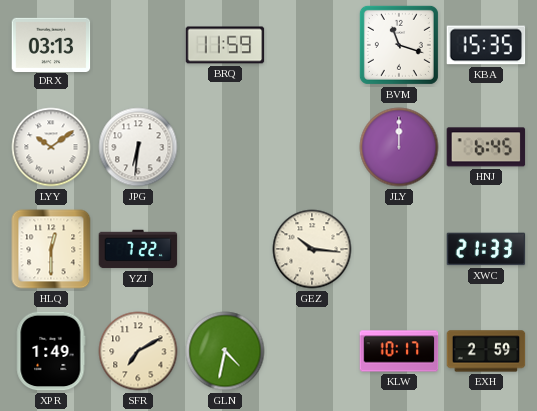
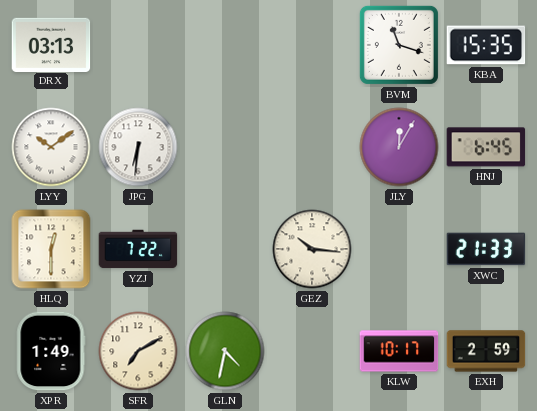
BRQ: 11:59 -> none (225, 45)
JLY: 12:00 -> 12:05 (399, 147)
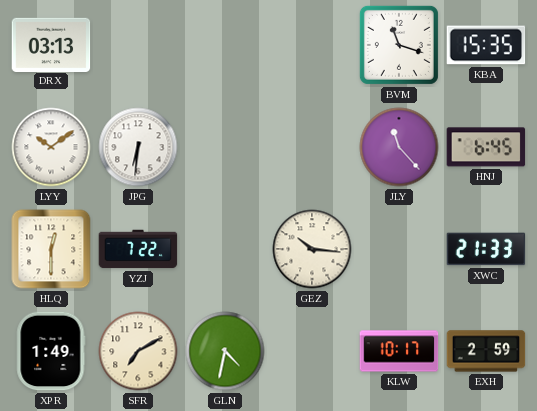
JLY: 12:05 -> 11:23 (399, 147)
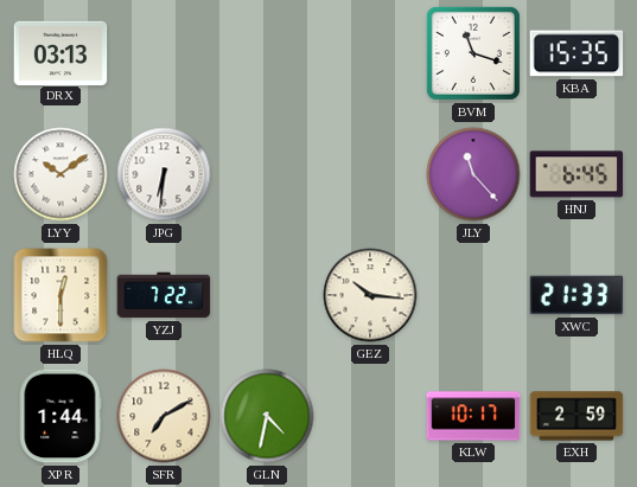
XPR: 1:49 -> 1:44 (60, 416)
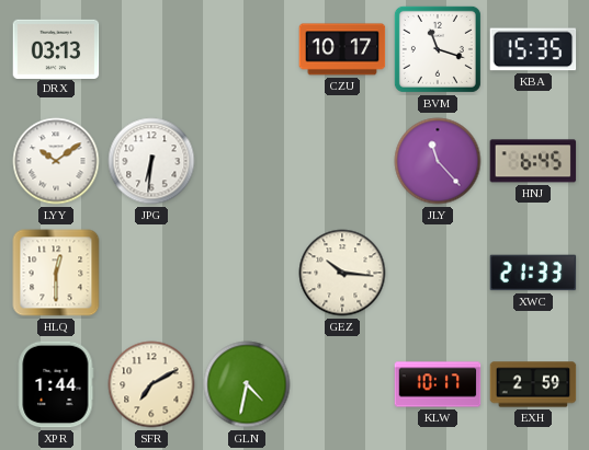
CZU: none -> 10:17 (342, 49)
YZJ: 7:22 -> none (164, 295)
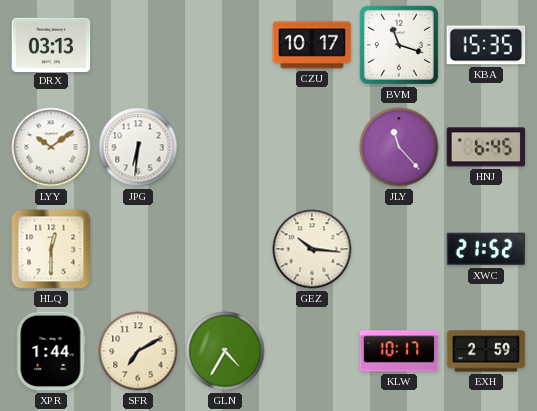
XWC: 21:33 -> 21:52 (486, 249)
GLN: 4:32 -> 4:35 (225, 351)
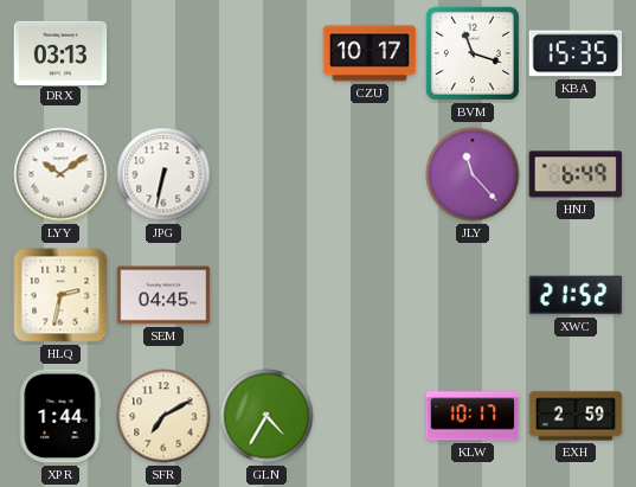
JPG: 6:31 -> 6:32 (163, 174)
HNJ: 6:45 -> 6:49 (576, 174)
HLQ: 12:30 -> 2:32 (60, 295)
SEM: none -> 04:45 (163, 295)
GEZ: 10:16 -> none (312, 249)
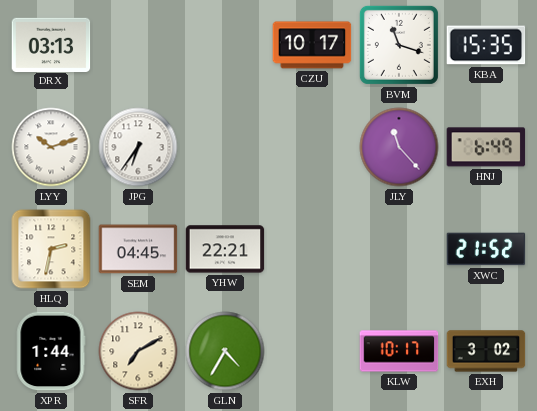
LYY: 10:09 -> 10:12 (51, 147)
JPG: 6:32 -> 6:36 (138, 147)
YHW: none -> 22:21 (225, 249)
EXH: 2:59 -> 3:02 (486, 351)
